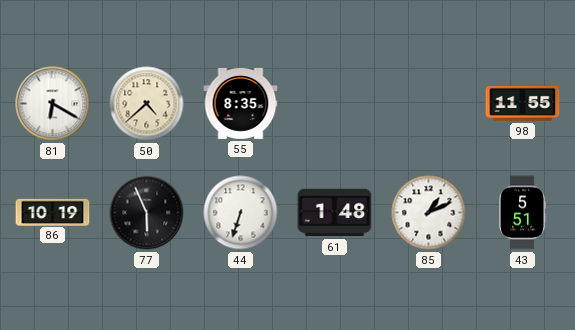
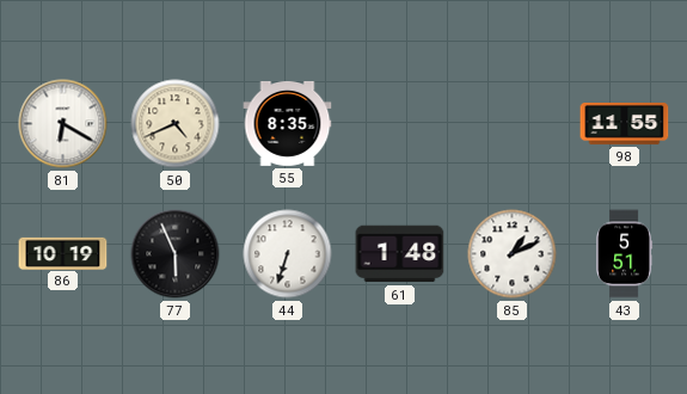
50: 4:38 -> 4:41 (176, 124)
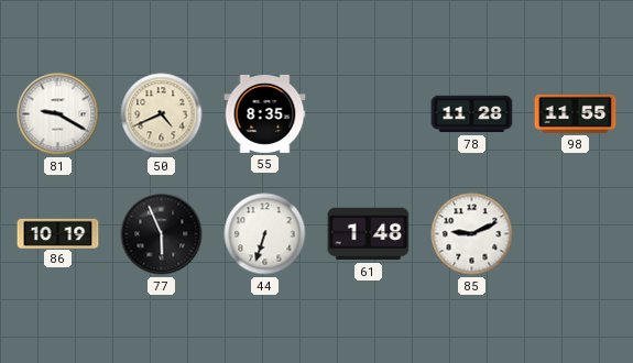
81: 6:20 -> 9:20 (58, 114)
78: none -> 11:28 (472, 114)
85: 1:11 -> 9:11 (472, 234)
43: 5:51 -> none (625, 254)
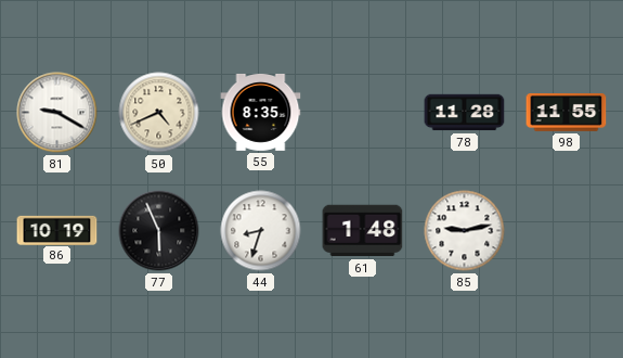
44: 6:33 -> 8:33 (261, 231)
85: 9:11 -> 9:13 (465, 231)
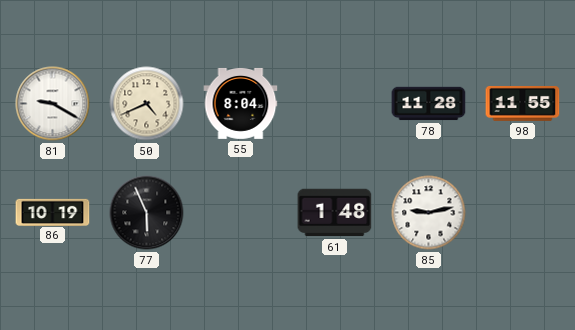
55: 8:35 -> 8:04 (241, 103)
44: 8:33 -> none (261, 231)
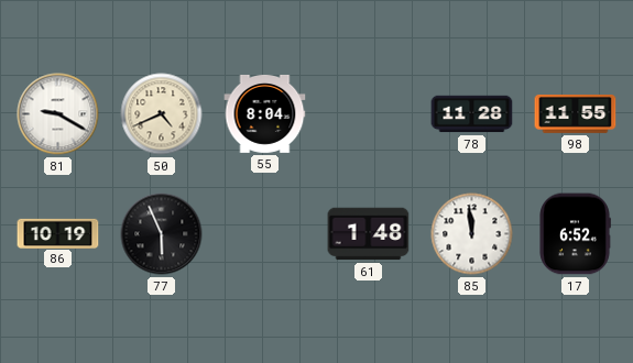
85: 9:13 -> 11:59 (472, 234)
17: none -> 6:52 (575, 234)
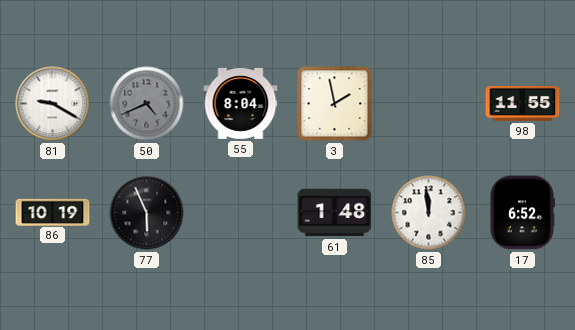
50 dial: cream -> grey (147, 104)
3: none -> 1:58 (335, 104)
78: 11:28 -> none (472, 114)
